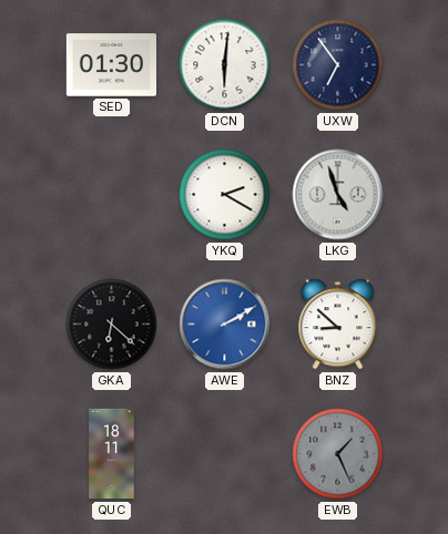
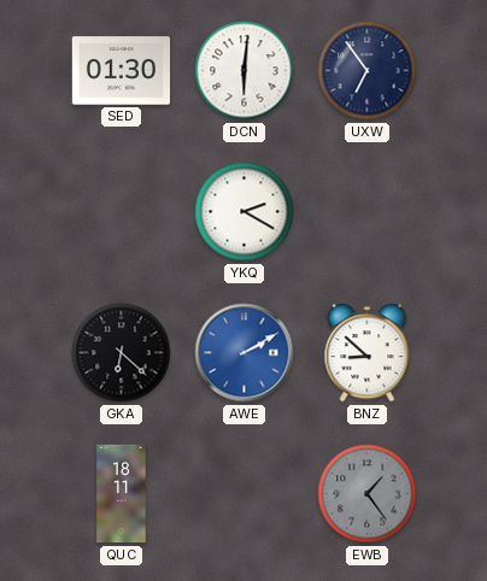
LKG: 4:57 -> none (338, 195)
EWB: 1:26 -> 1:24 (368, 494)
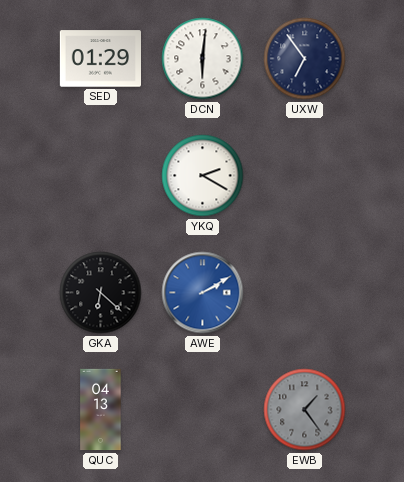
SED: 01:30 -> 01:29 (100, 59)
BNZ: 8:52 -> none (368, 353)
QUC: 18:11 -> 04:13 (101, 410)
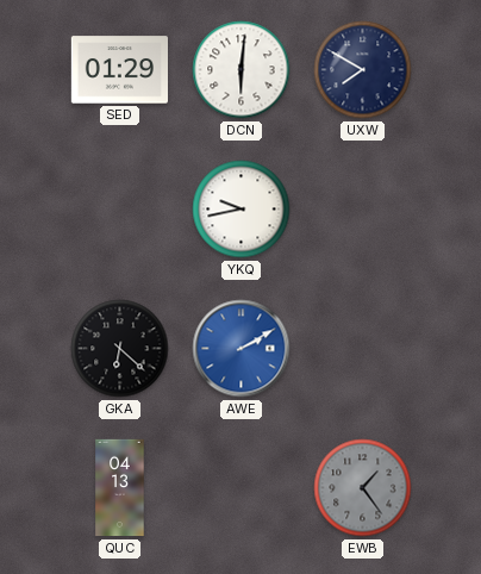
UXW: 6:54 -> 7:50 (363, 70)
YKQ: 2:20 -> 9:43 (242, 210)
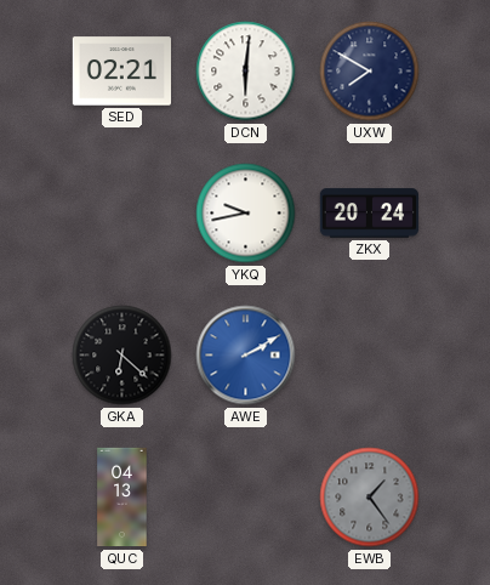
SED: 01:29 -> 02:21 (121, 72)
ZKX: none -> 20:24 (370, 214)
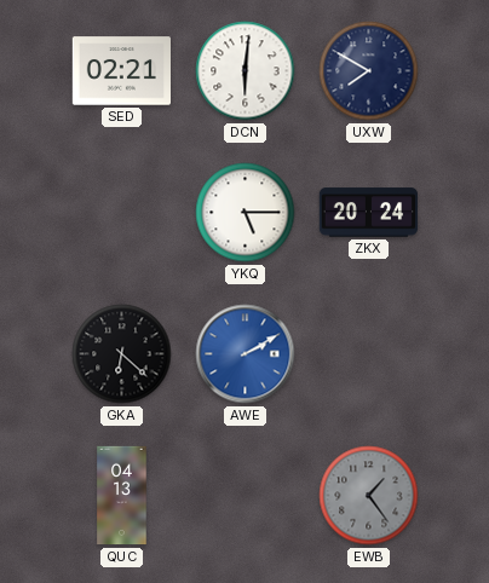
YKQ: 9:43 -> 5:15 (246, 213)
